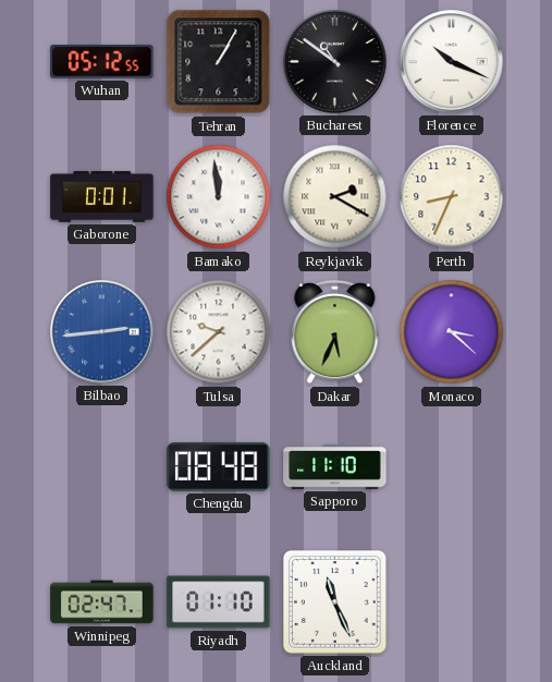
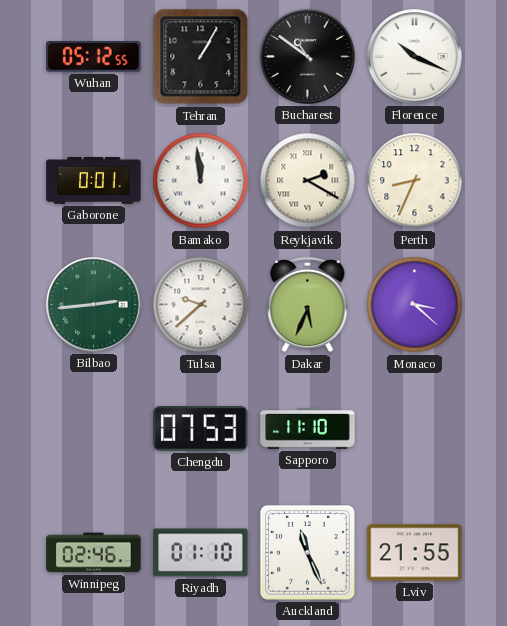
Bilbao dial: blue -> green (94, 305)
Chengdu: 08:48 -> 07:53 (201, 429)
Winnipeg: 02:47 -> 02:46 (94, 553)
Lviv: none -> 21:55 (415, 553)
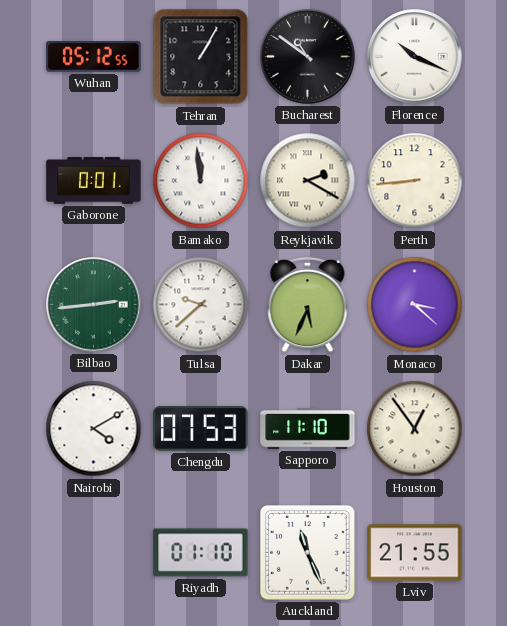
Perth: 8:34 -> 8:44 (415, 181)
Nairobi: none -> 4:10 (94, 429)
Houston: none -> 12:54 (415, 429)
Winnipeg: 02:46 -> none (94, 553)
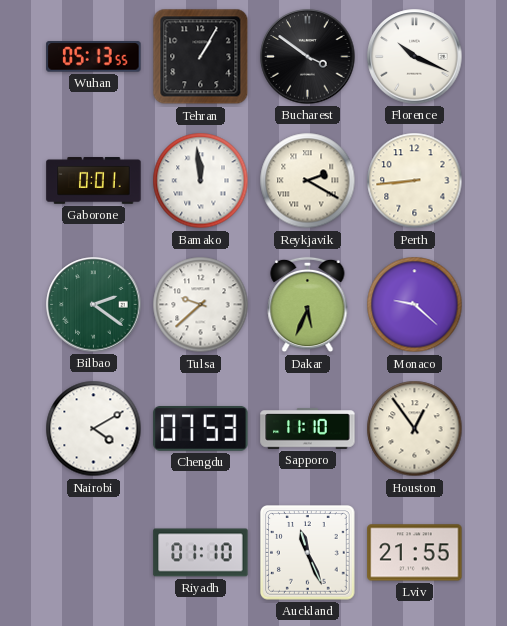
Wuhan: 05:12 -> 05:13 (94, 57)
Bucharest: 10:51 -> 3:51 (308, 57)
Bilbao: 2:44 -> 2:21 (94, 305)
Monaco: 3:22 -> 9:22 (415, 305)
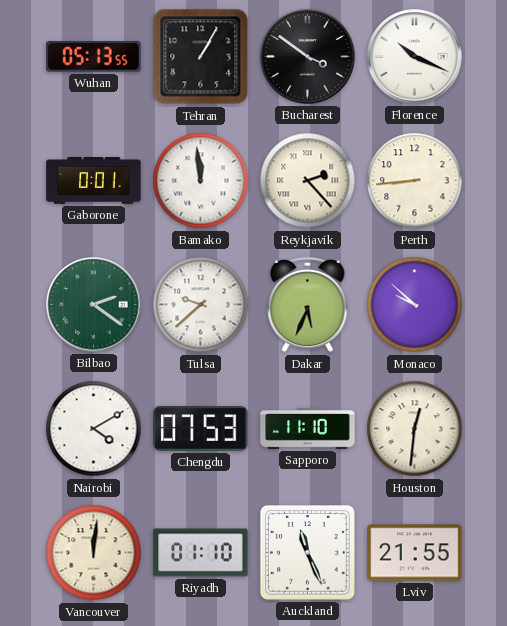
Reykjavik: 2:20 -> 2:23 (308, 181)
Monaco: 9:22 -> 9:52 (415, 305)
Houston: 12:54 -> 12:31 (415, 429)
Vancouver: none -> 12:01 (94, 553)
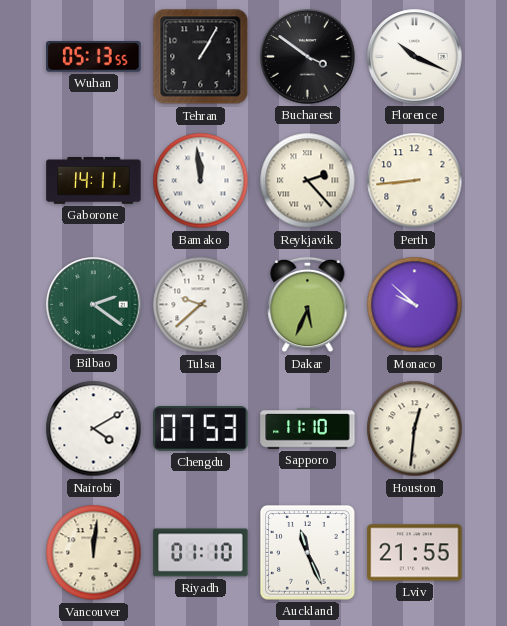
Gaborone: 0:01 -> 14:11 (94, 181)
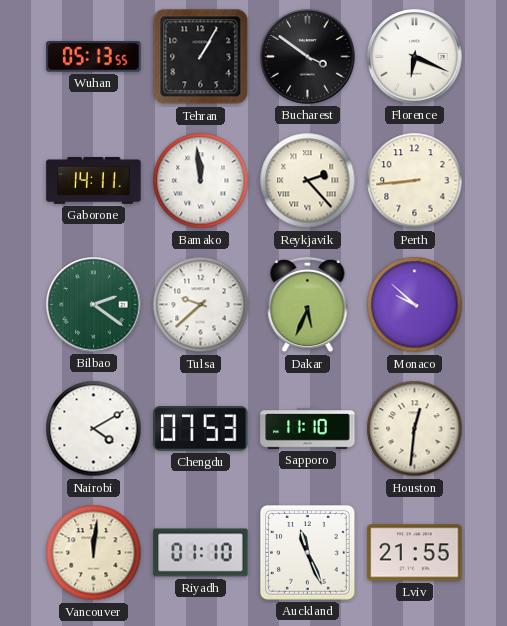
Florence: 10:19 -> 6:19 (415, 57)
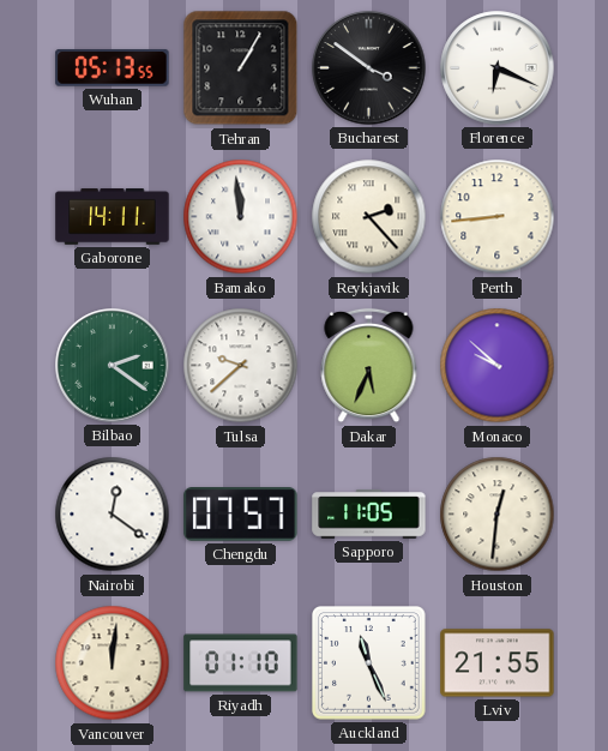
Nairobi: 4:10 -> 12:21 (113, 515)
Chengdu: 07:53 -> 07:57 (241, 515)
Sapporo: 11:10 -> 11:05 (369, 515)
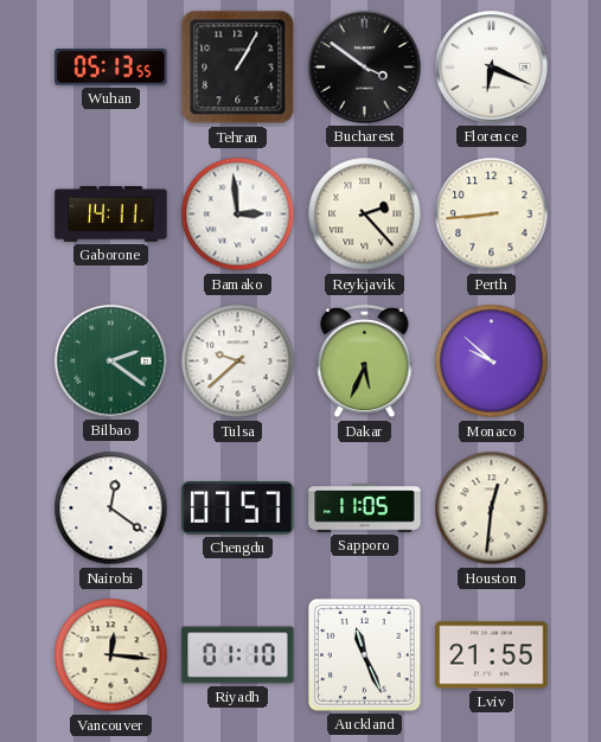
Bamako: 11:59 -> 2:59 (238, 215)
Vancouver: 12:01 -> 12:16 (111, 655)
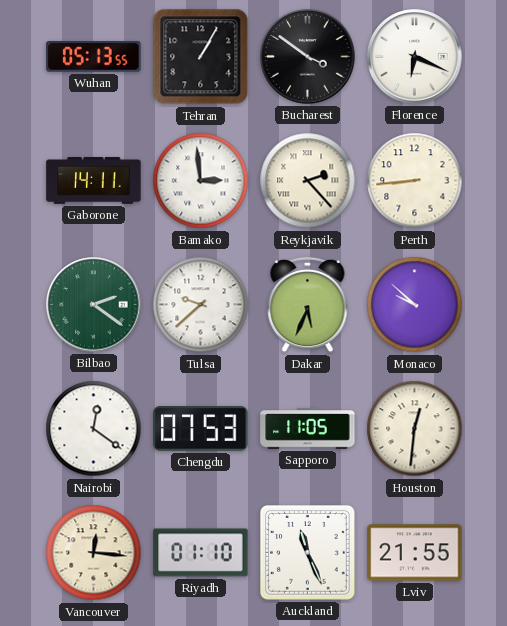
Chengdu: 07:57 -> 07:53 (201, 429)
